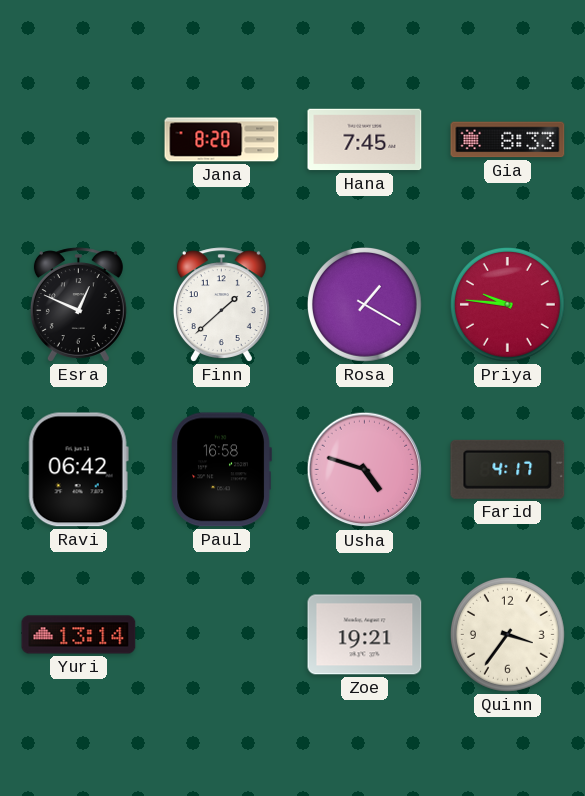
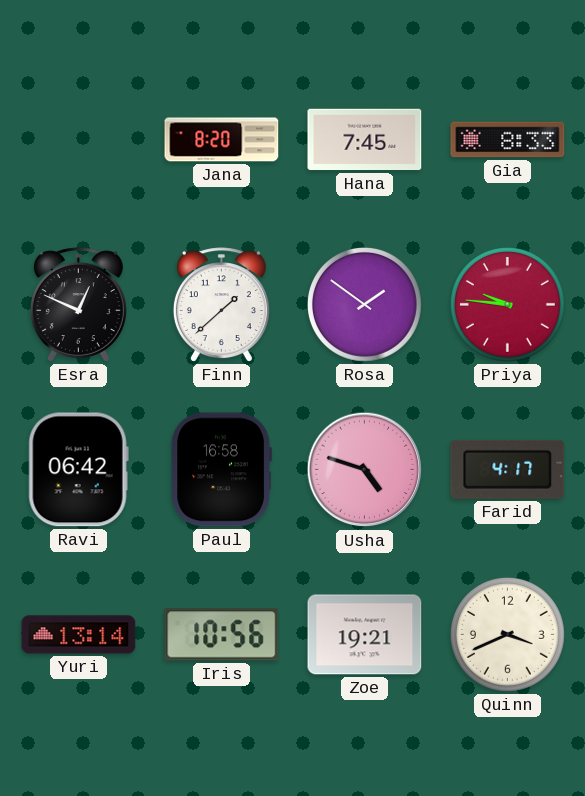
Rosa: 1:20 -> 1:51 (364, 304)
Iris: none -> 10:56 (222, 635)
Quinn: 3:36 -> 3:41 (507, 634)
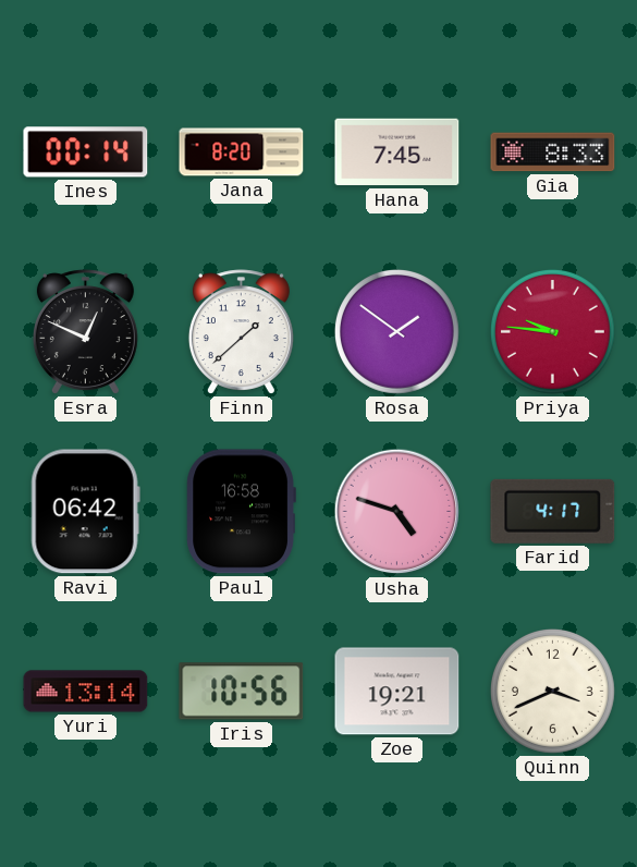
Ines: none -> 00:14 (86, 152)
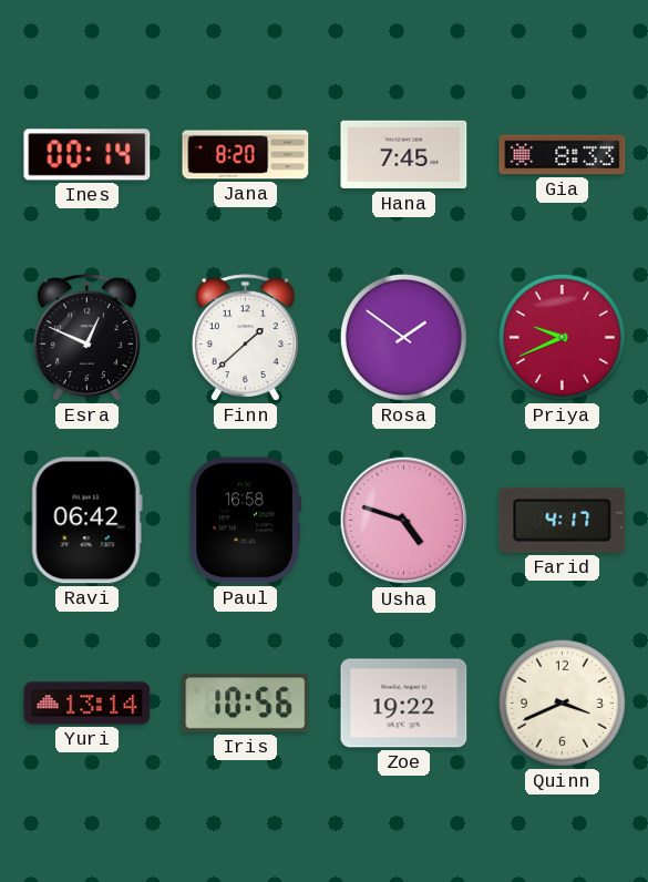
Priya: 9:46 -> 9:41 (562, 337)
Zoe: 19:21 -> 19:22 (404, 704)
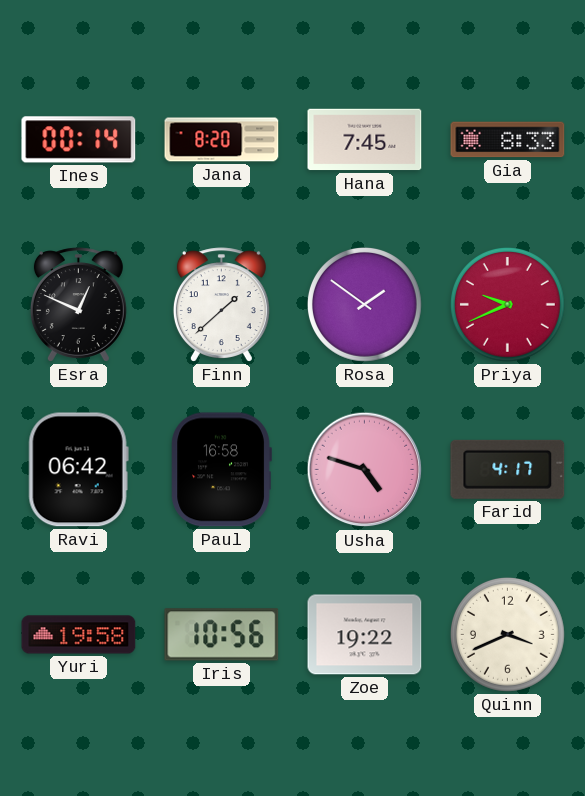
Yuri: 13:14 -> 19:58 (79, 635)
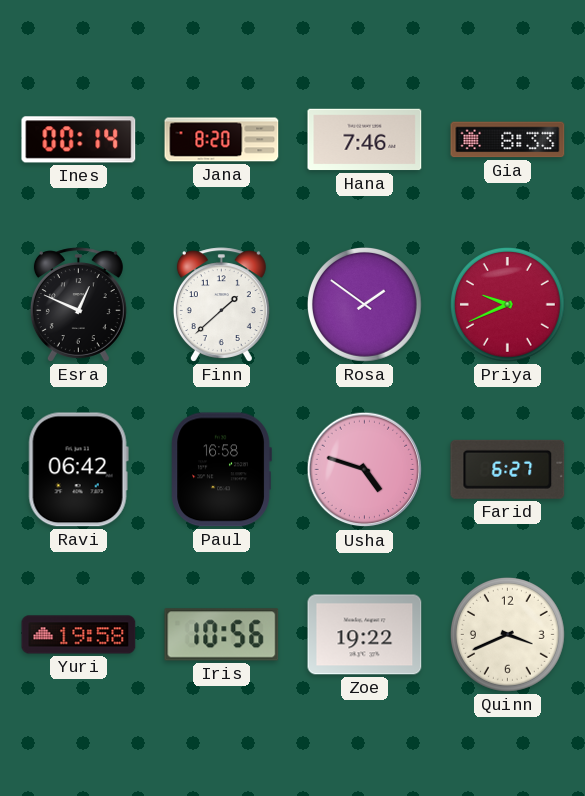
Hana: 7:45 -> 7:46 (365, 140)
Farid: 4:17 -> 6:27 (508, 469)
